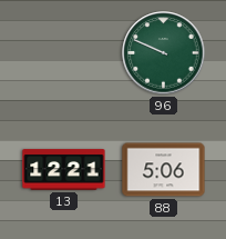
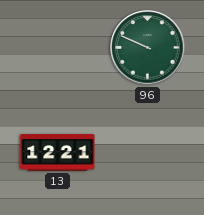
88: 5:06 -> none (164, 170)
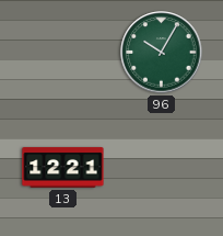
96: 9:49 -> 10:05 (162, 53)
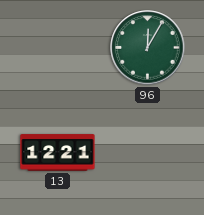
96: 10:05 -> 12:05 (148, 48)
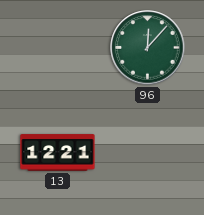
96: 12:05 -> 12:07 (148, 48)
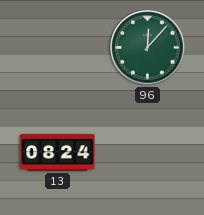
13: 12:21 -> 08:24 (58, 153)
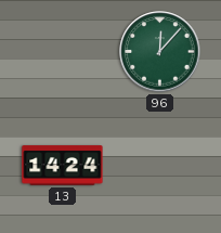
13: 08:24 -> 14:24 (63, 166)
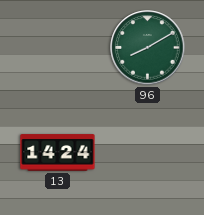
96: 12:07 -> 8:10 (148, 48)
